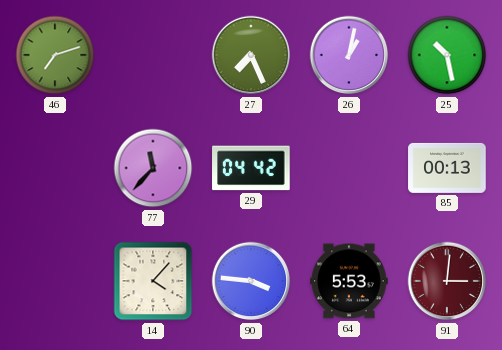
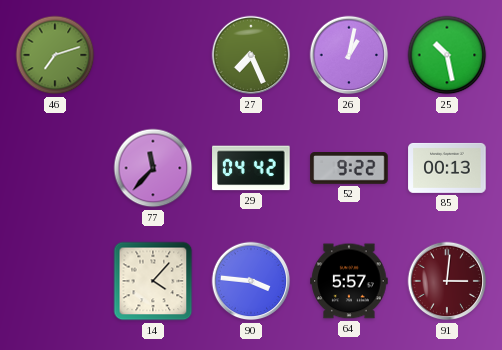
52: none -> 9:22 (349, 169)
64: 5:53 -> 5:57 (349, 281)
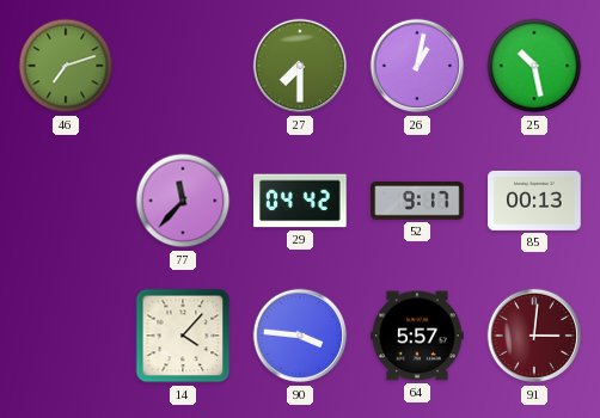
27: 7:26 -> 7:30 (300, 66)
52: 9:22 -> 9:17 (417, 202)
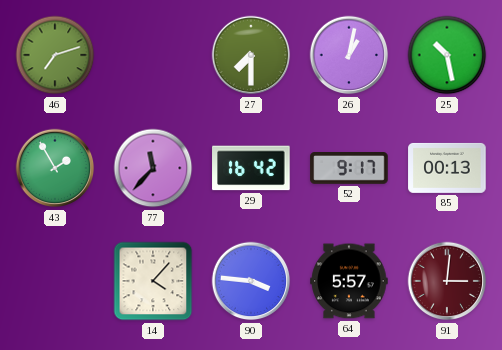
43: none -> 1:55 (55, 168)
29: 04:42 -> 16:42 (251, 168)
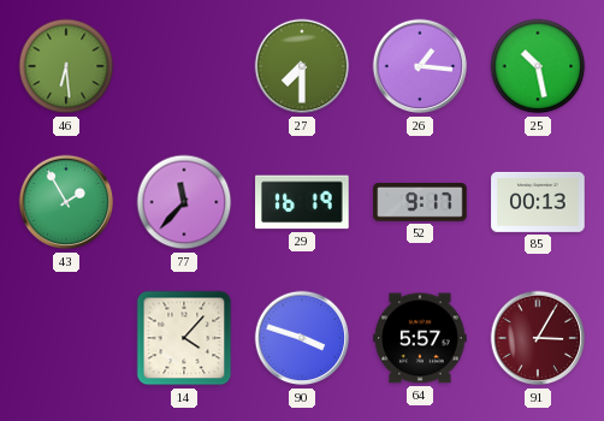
46: 7:12 -> 6:29 (66, 66)
26: 1:02 -> 1:16 (420, 66)
29: 16:42 -> 16:19 (302, 202)
90: 3:46 -> 3:48 (302, 338)
91: 3:01 -> 3:05 (538, 338)
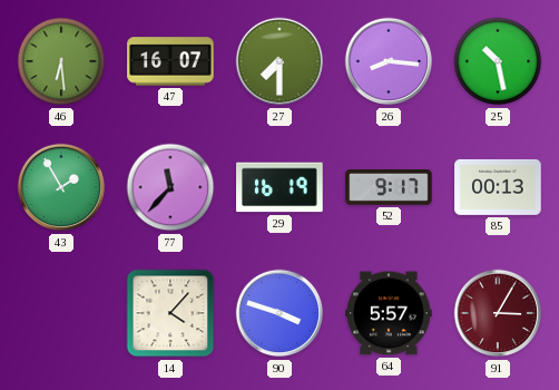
47: none -> 16:07 (170, 61)
26: 1:16 -> 8:16 (389, 61)
